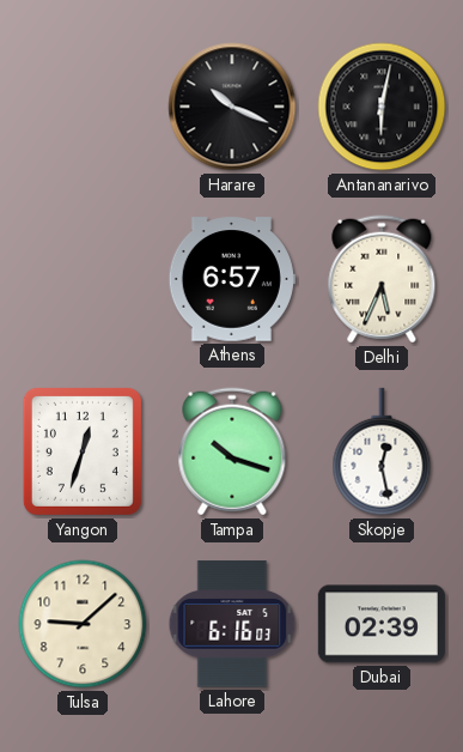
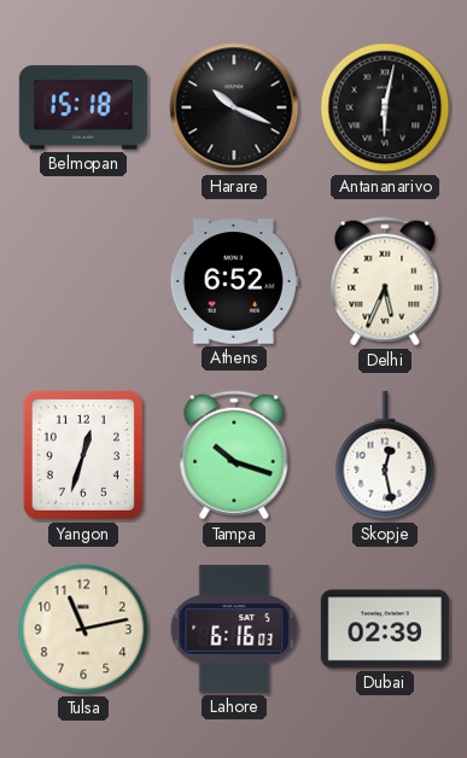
Belmopan: none -> 15:18 (83, 107)
Athens: 6:57 -> 6:52 (234, 281)
Tulsa: 9:08 -> 11:13 (83, 629)
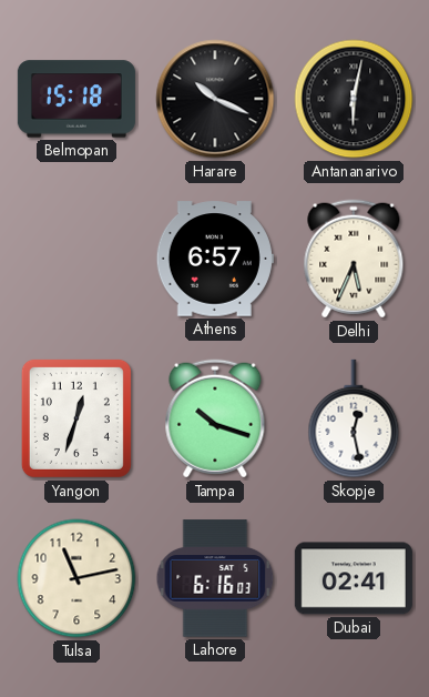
Athens: 6:52 -> 6:57 (215, 259)
Dubai: 02:39 -> 02:41 (354, 578)
